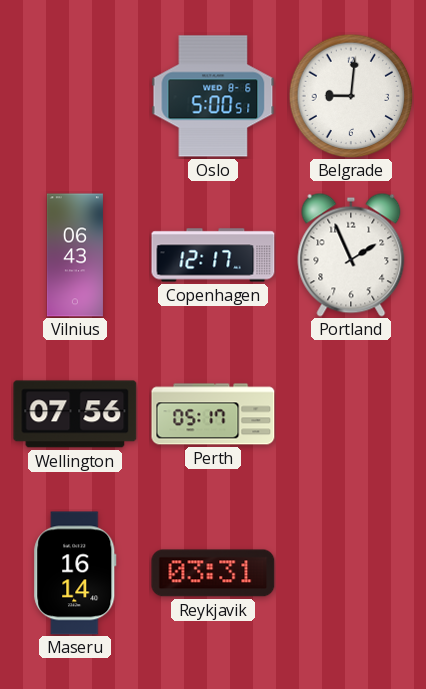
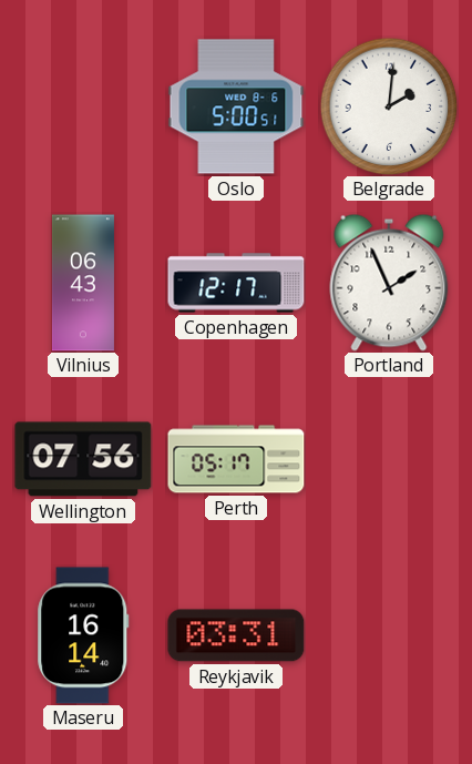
Belgrade: 9:01 -> 2:01 (389, 106)
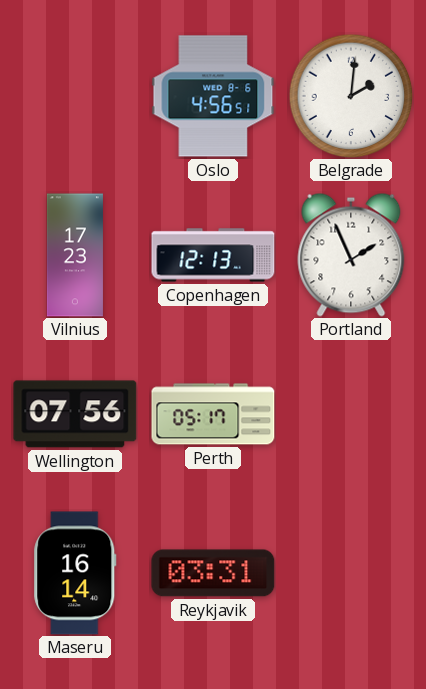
Oslo: 5:00 -> 4:56 (213, 96)
Vilnius: 06:43 -> 17:23 (75, 255)
Copenhagen: 12:17 -> 12:13 (213, 255)
